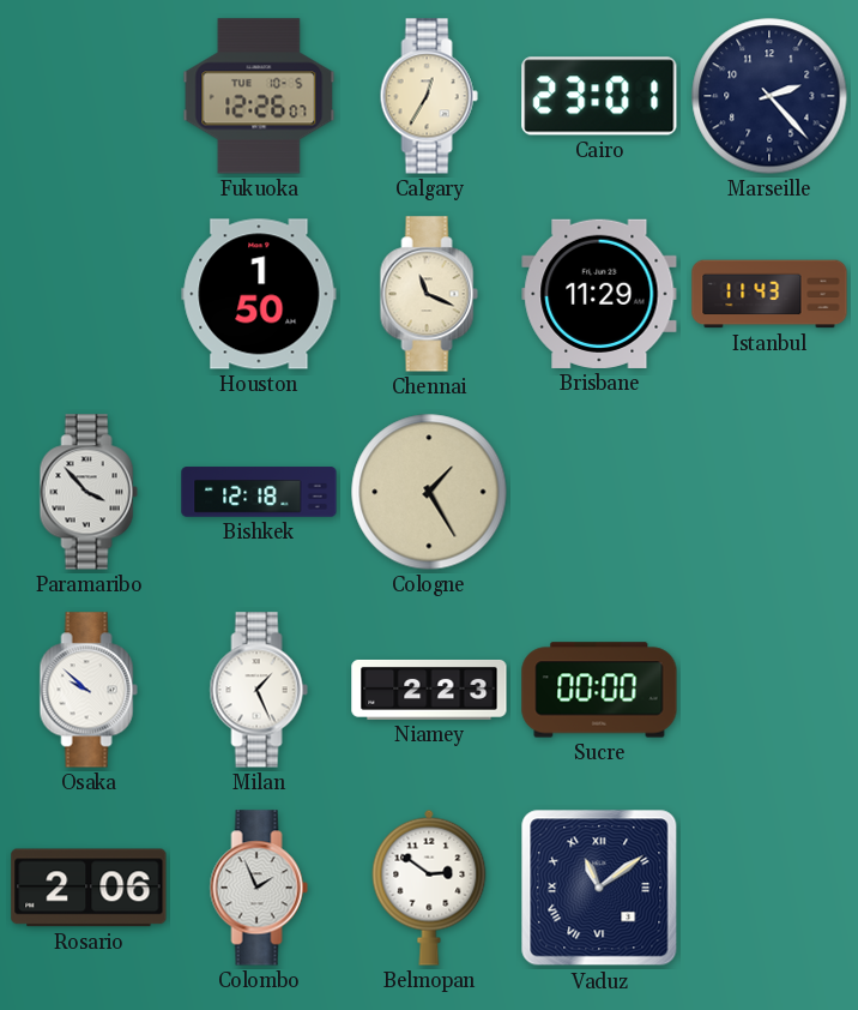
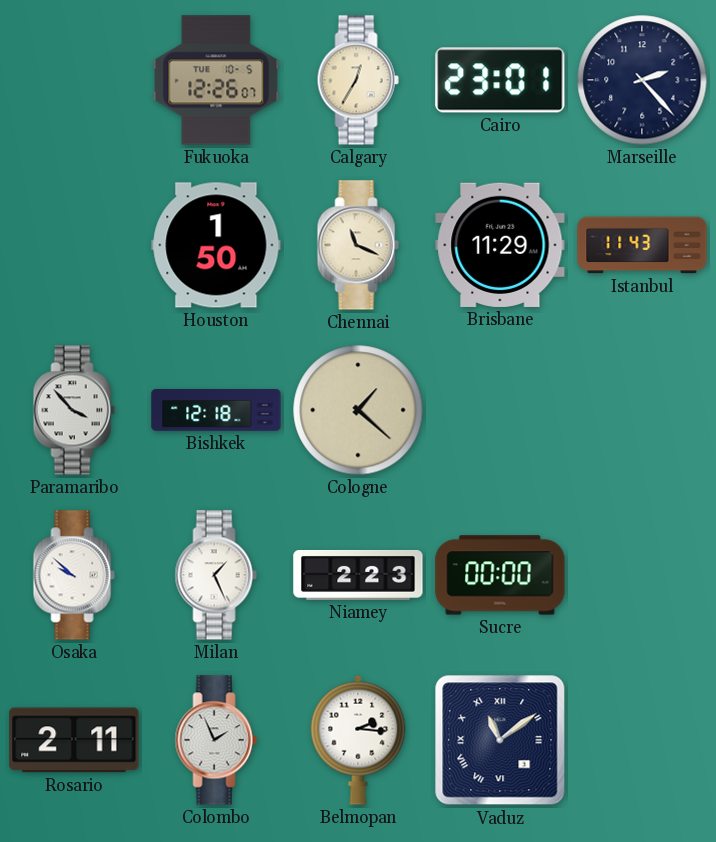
Cologne: 1:25 -> 1:22 (358, 410)
Rosario: 2:06 -> 2:11 (74, 740)
Belmopan: 2:51 -> 2:16 (358, 740)
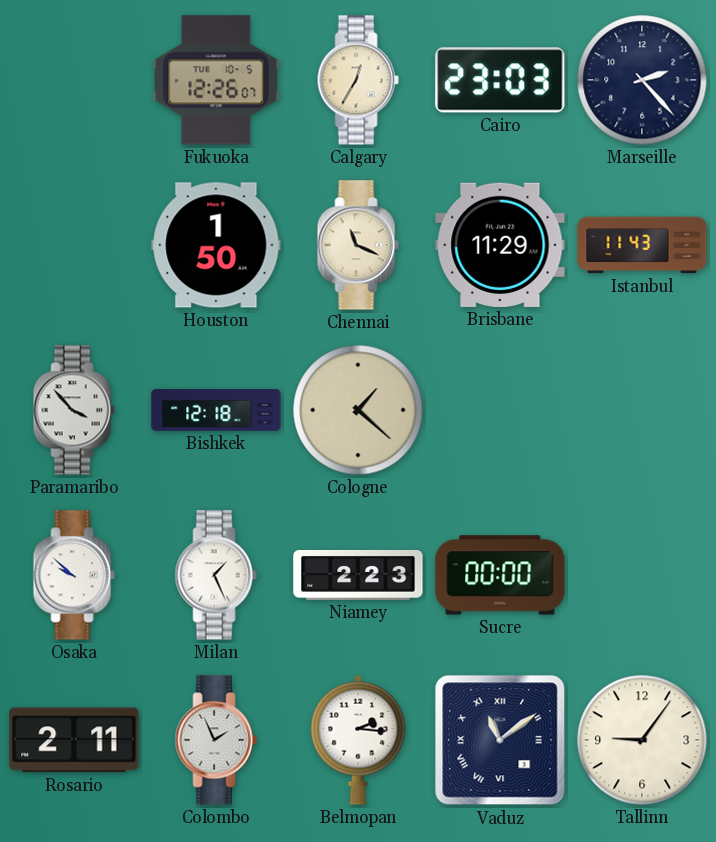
Cairo: 23:01 -> 23:03 (500, 80)
Tallinn: none -> 9:06 (642, 740)
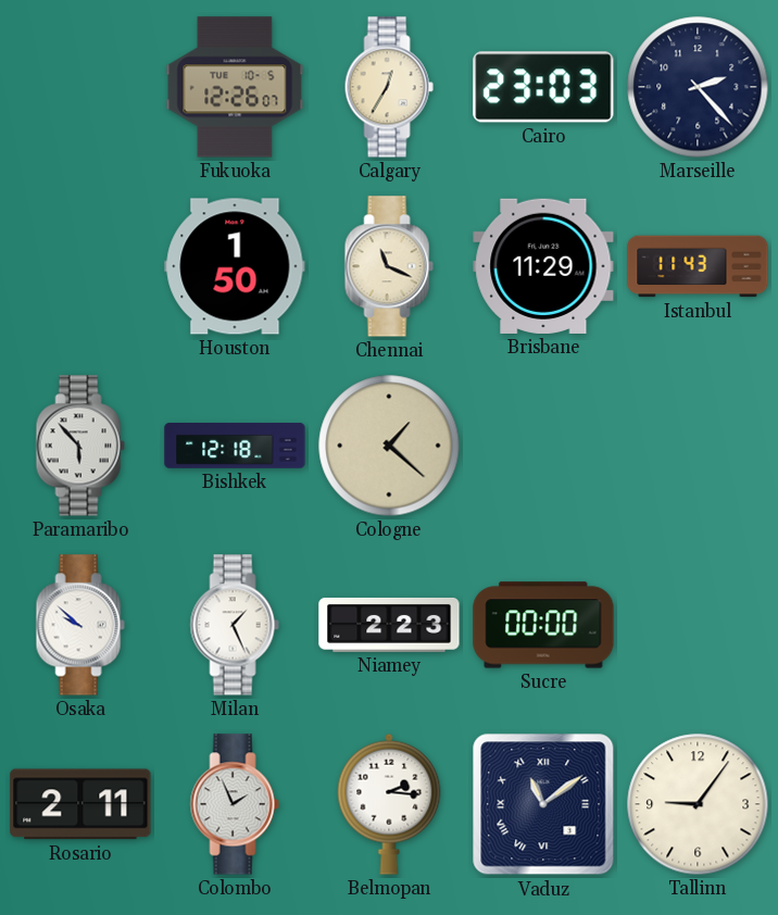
Paramaribo: 3:53 -> 5:53 (80, 446)
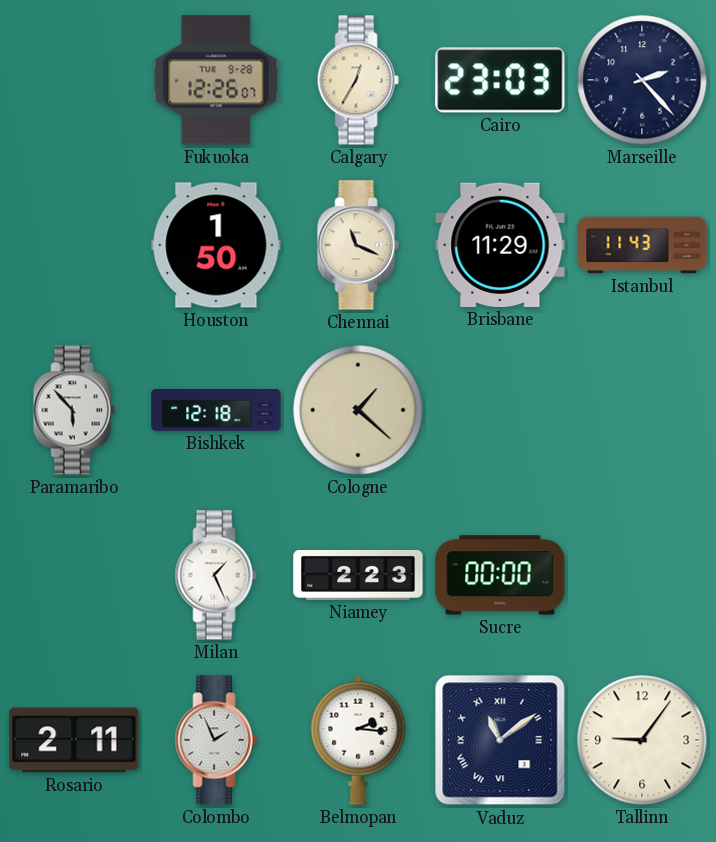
Fukuoka date: TUE 10-5 -> TUE 9-28 (216, 80)
Osaka: 9:52 -> none (80, 625)
